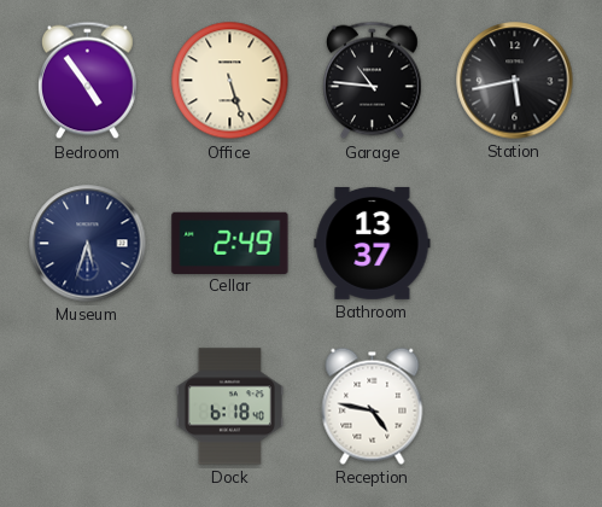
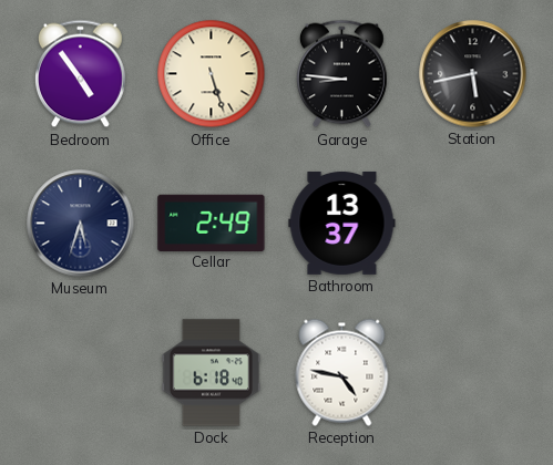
Garage: 10:46 -> 8:46 (342, 74)
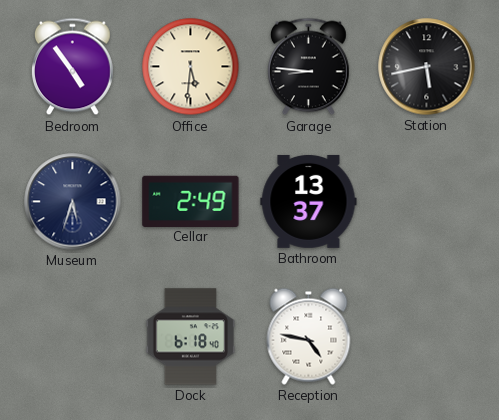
Office: 5:27 -> 5:31 (191, 67)
